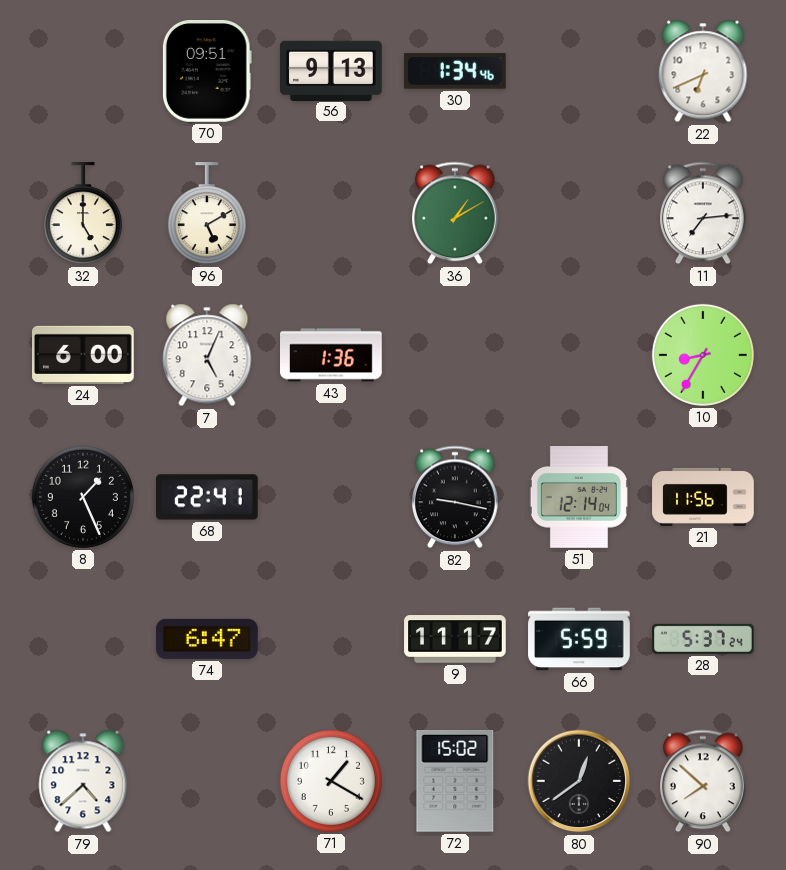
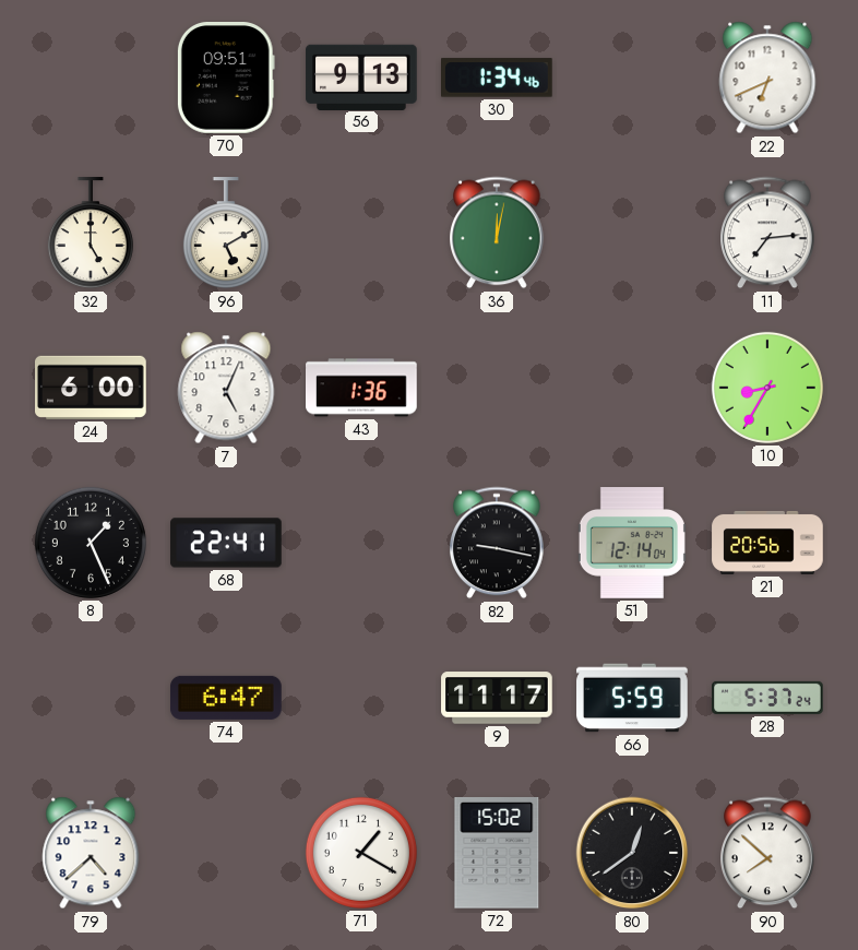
36: 1:10 -> 12:02 (497, 233)
21: 11:56 -> 20:56 (767, 543)
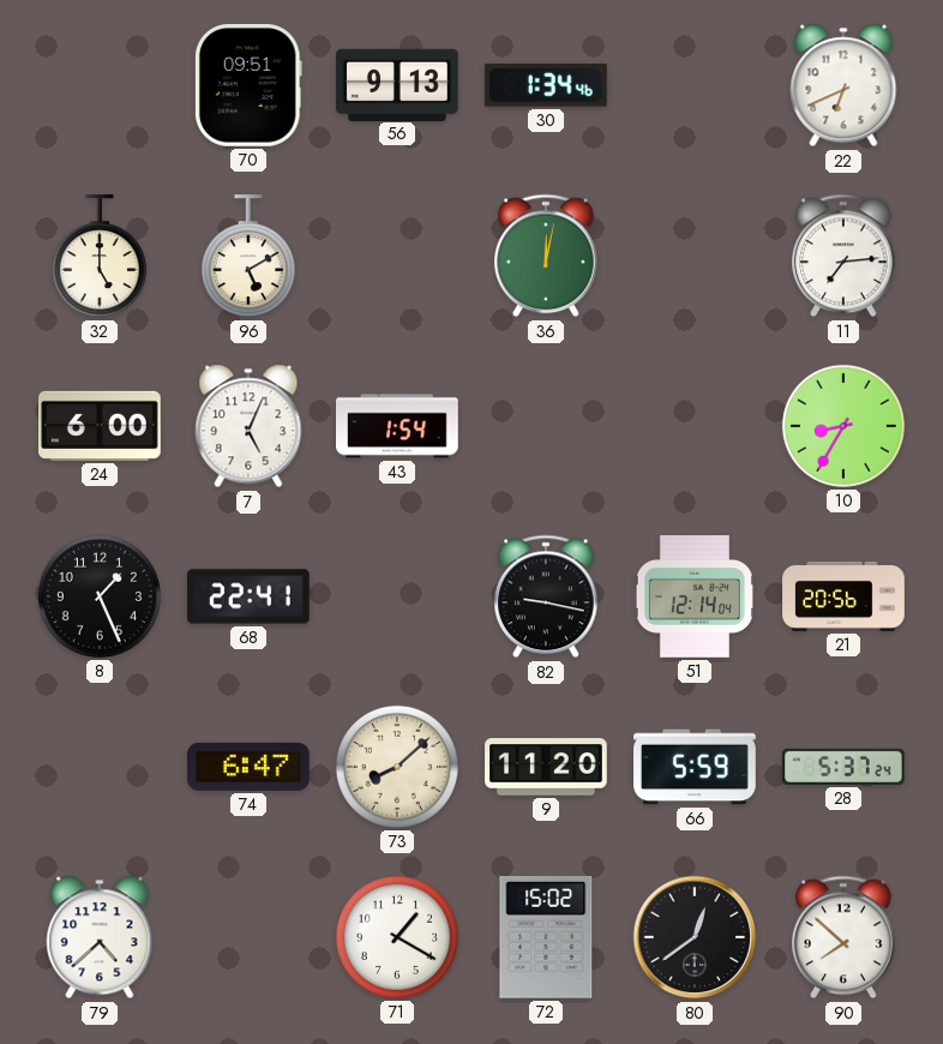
43: 1:36 -> 1:54 (398, 426)
73: none -> 8:08 (397, 767)
9: 11:17 -> 11:20 (546, 767)
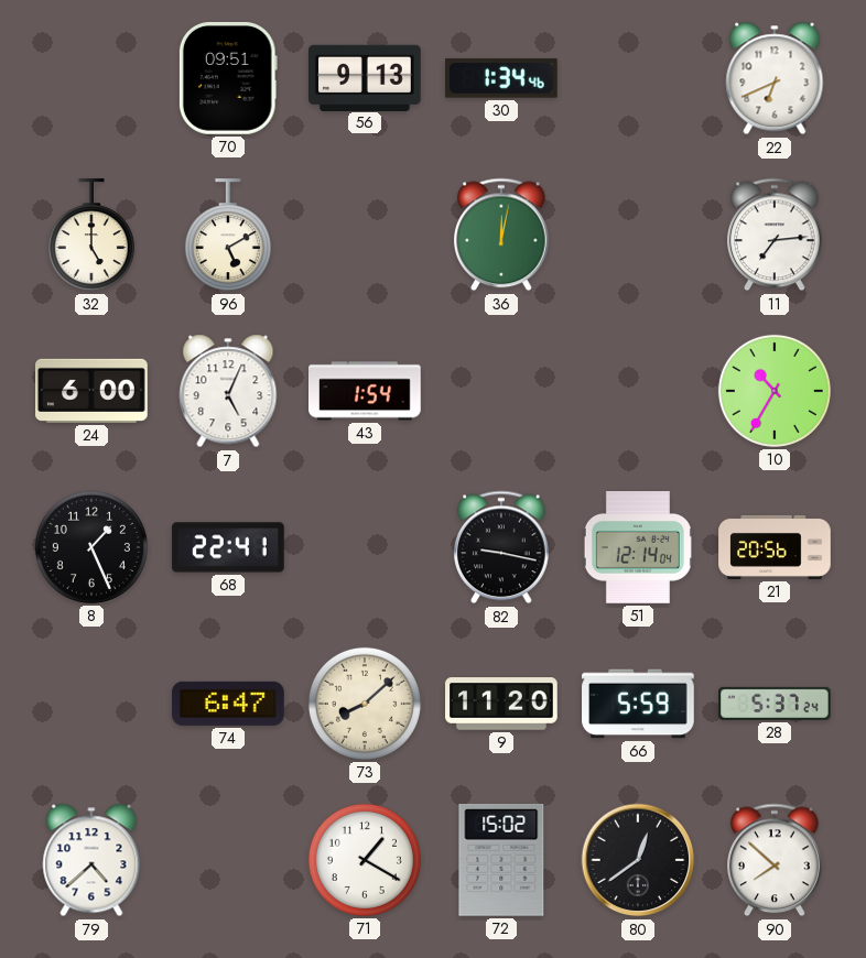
10: 8:35 -> 10:35 (775, 391)
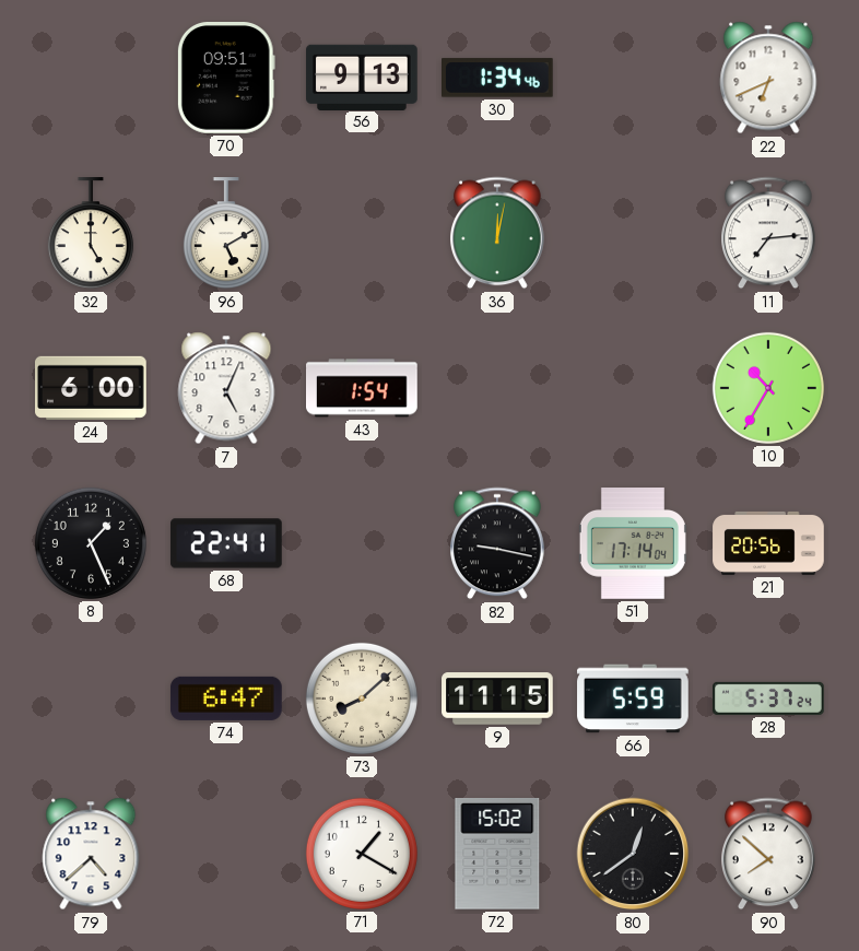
51: 12:14 -> 17:14 (633, 543)
9: 11:20 -> 11:15 (497, 698)
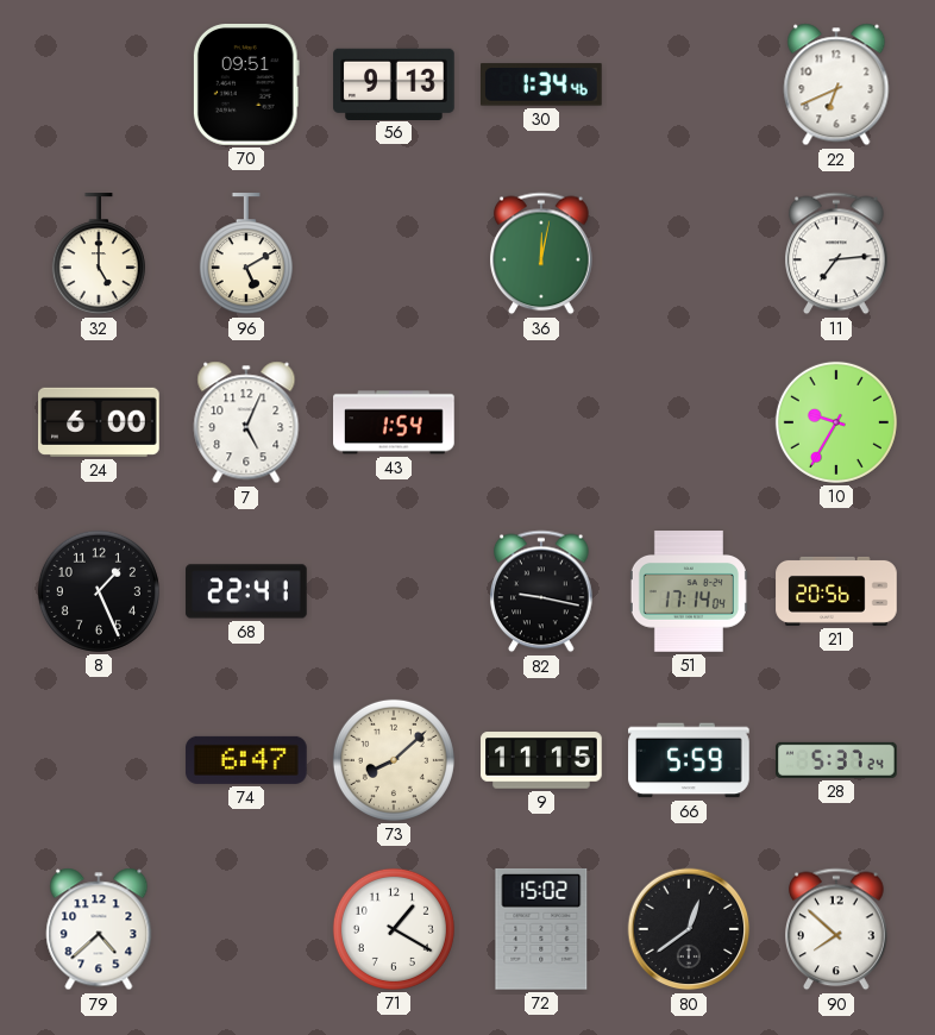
10: 10:35 -> 9:35 (836, 422)
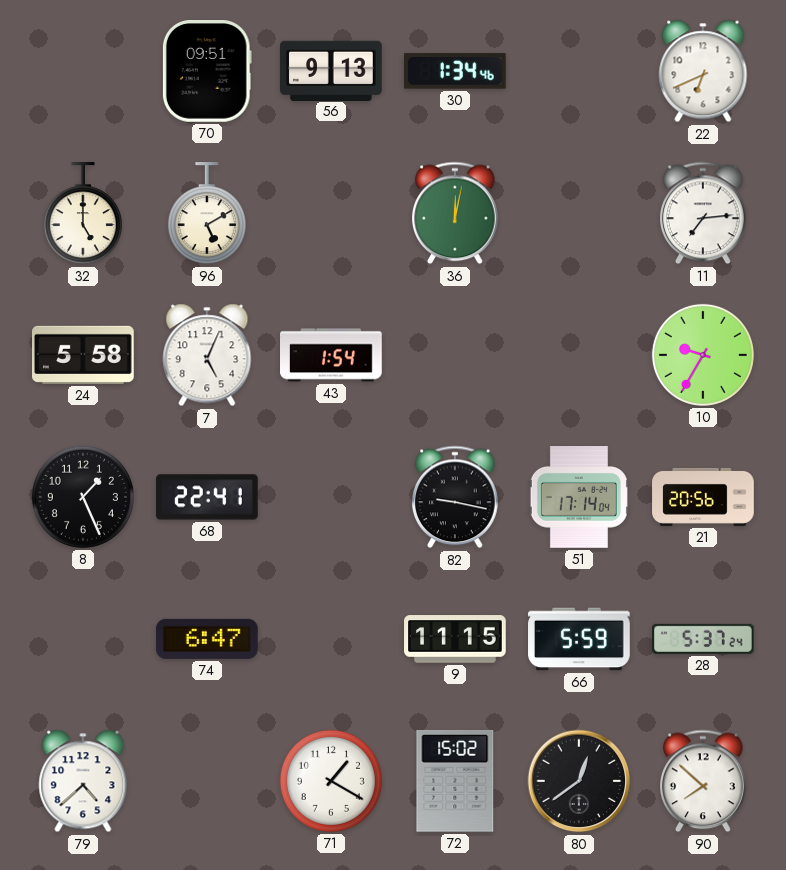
24: 6:00 -> 5:58 (83, 355)
73: 8:08 -> none (394, 760)
